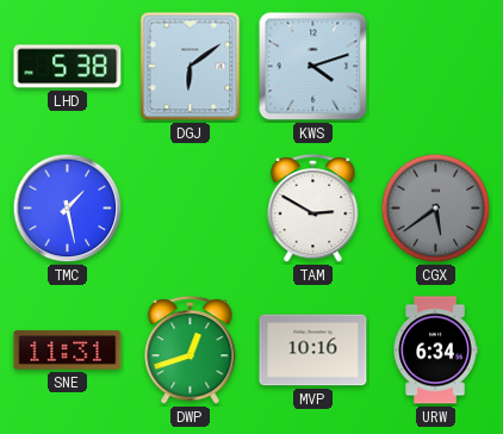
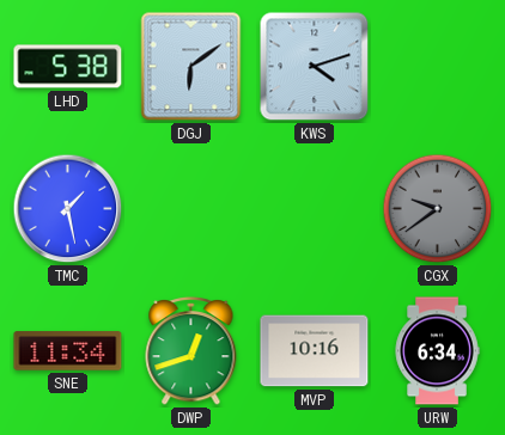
TAM: 2:50 -> none (313, 207)
CGX: 5:39 -> 9:39 (438, 209)
SNE: 11:31 -> 11:34 (68, 351)
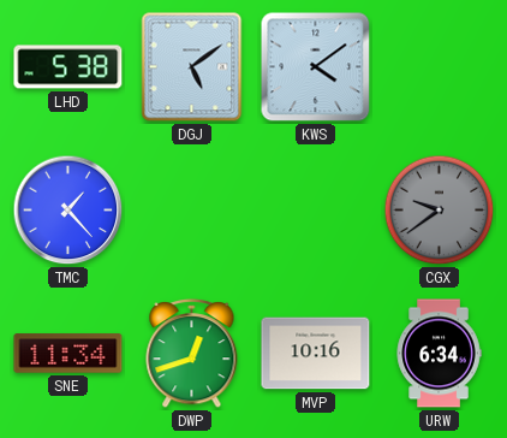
DGJ: 6:09 -> 5:09 (192, 67)
KWS: 4:12 -> 4:09 (316, 67)
TMC: 1:28 -> 1:23 (68, 211)
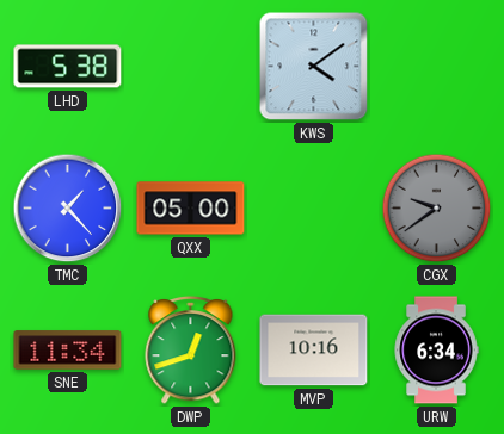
DGJ: 5:09 -> none (192, 67)
QXX: none -> 05:00 (191, 209)
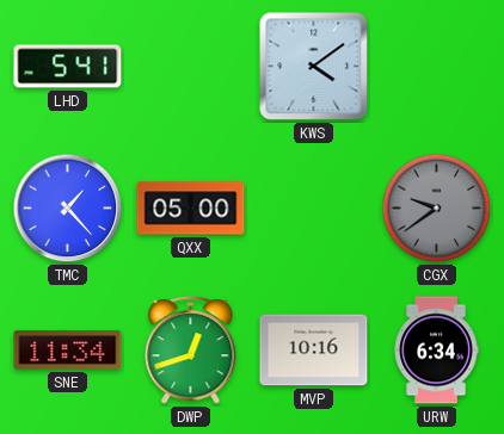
LHD: 5:38 -> 5:41 (68, 67)
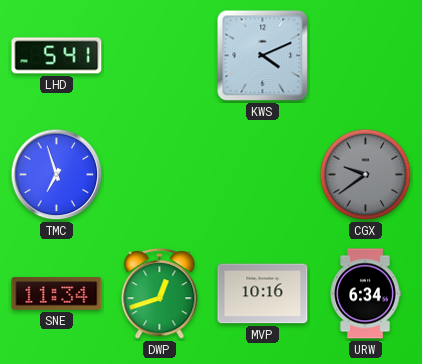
KWS: 4:09 -> 4:11 (263, 56)
TMC: 1:23 -> 6:57 (57, 175)
QXX: 05:00 -> none (191, 209)
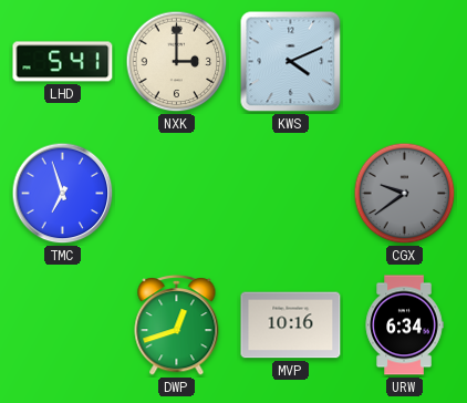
NXK: none -> 3:00 (177, 62)
SNE: 11:34 -> none (57, 294)
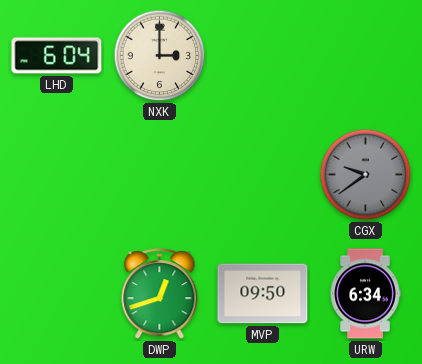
LHD: 5:41 -> 6:04 (57, 56)
KWS: 4:11 -> none (291, 62)
TMC: 6:57 -> none (63, 194)
MVP: 10:16 -> 09:50 (263, 294)
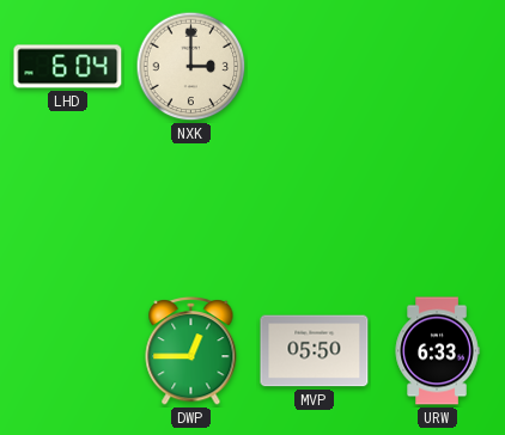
CGX: 9:39 -> none (366, 175)
DWP: 12:42 -> 12:45 (191, 350)
MVP: 09:50 -> 05:50 (315, 351)
URW: 6:34 -> 6:33 (437, 351)
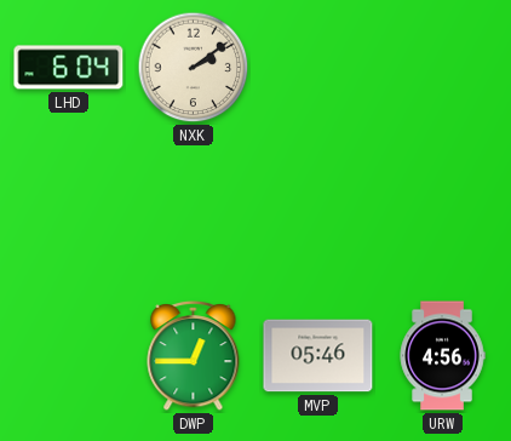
NXK: 3:00 -> 2:09 (194, 68)
MVP: 05:50 -> 05:46 (318, 356)
URW: 6:33 -> 4:56 (442, 356)
